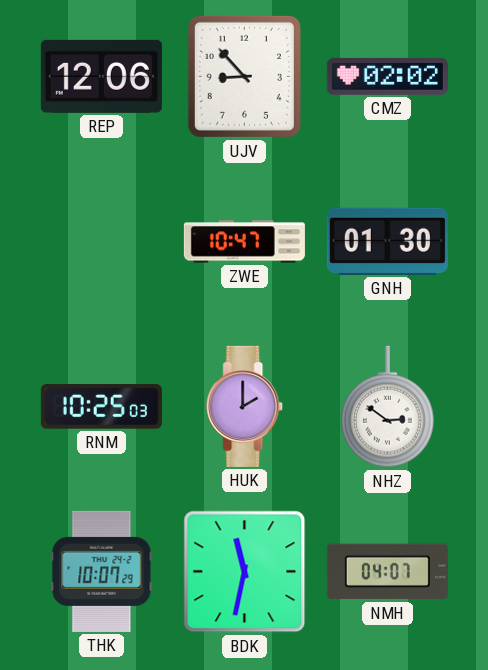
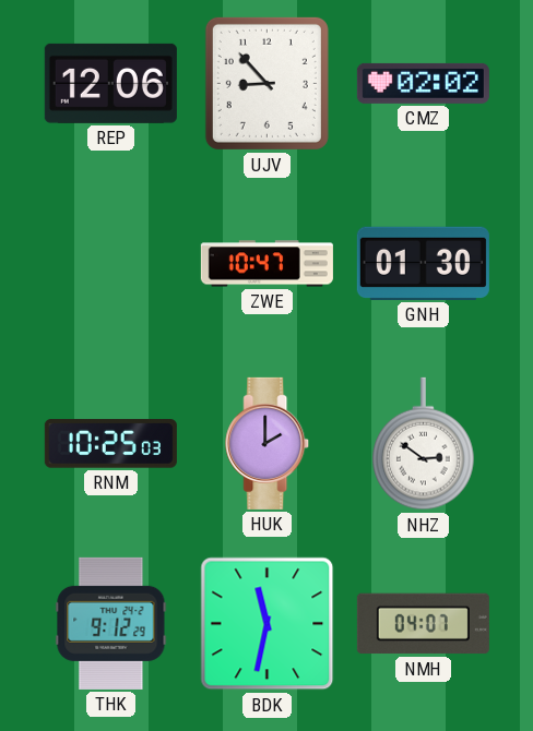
THK: 10:07 -> 9:12 (111, 623)
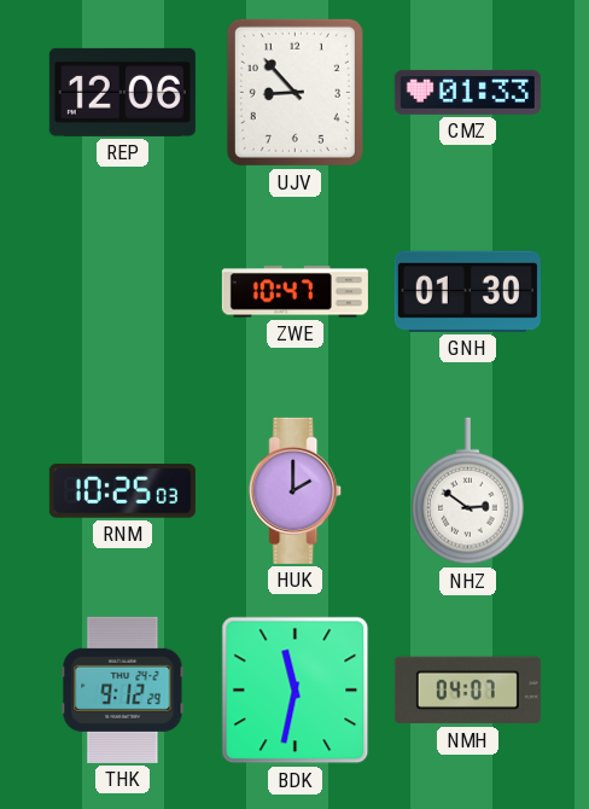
CMZ: 02:02 -> 01:33 (467, 92)
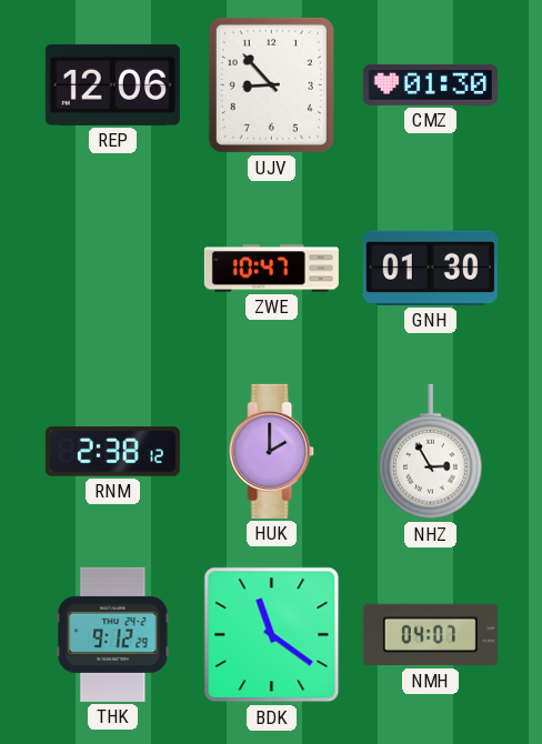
CMZ: 01:33 -> 01:30 (430, 84)
RNM: 10:25 -> 2:38 (112, 452)
NHZ: 2:51 -> 2:55 (431, 452)
BDK: 11:32 -> 11:21 (272, 635)
